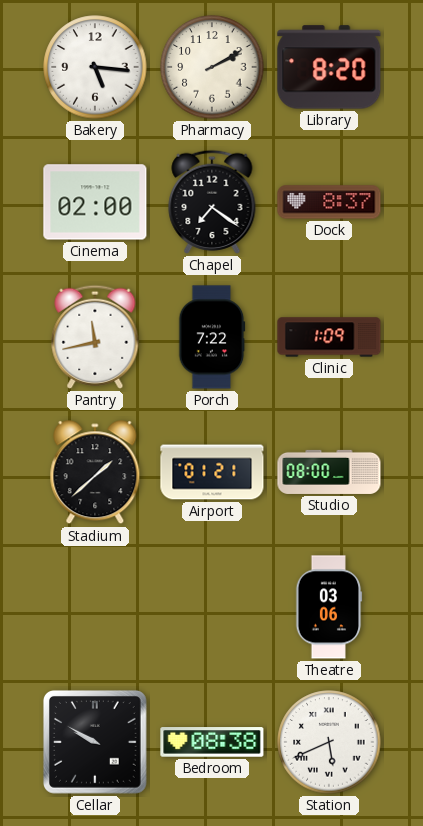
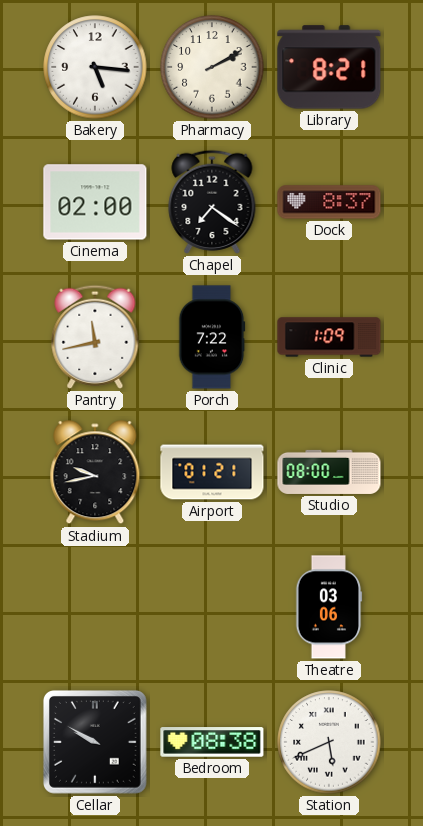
Library: 8:20 -> 8:21 (329, 67)
Stadium: 1:38 -> 9:43 (95, 473)
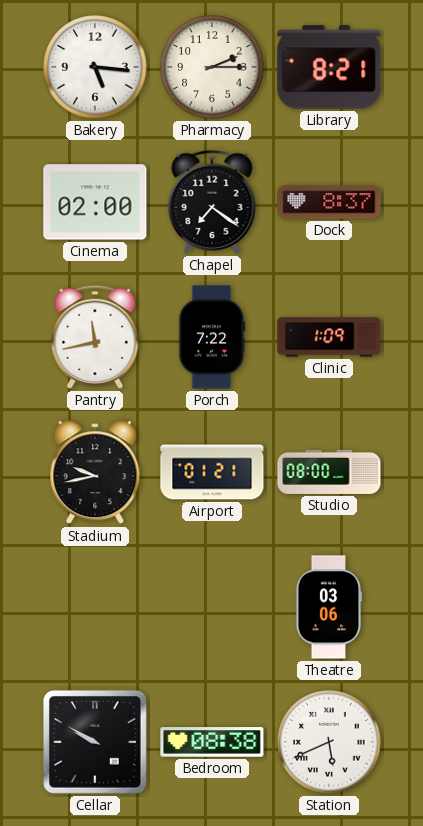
Pharmacy: 2:10 -> 2:15 (212, 67)
